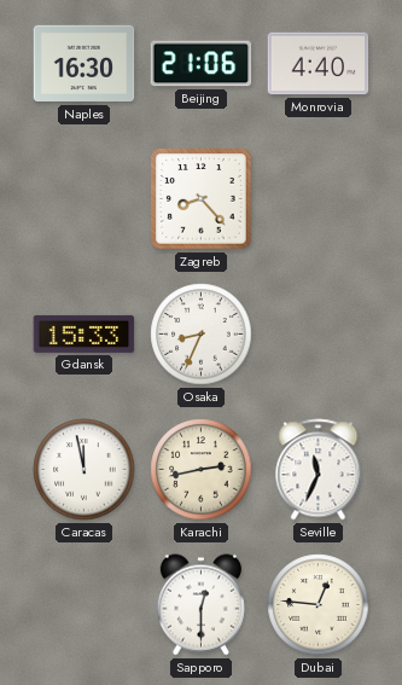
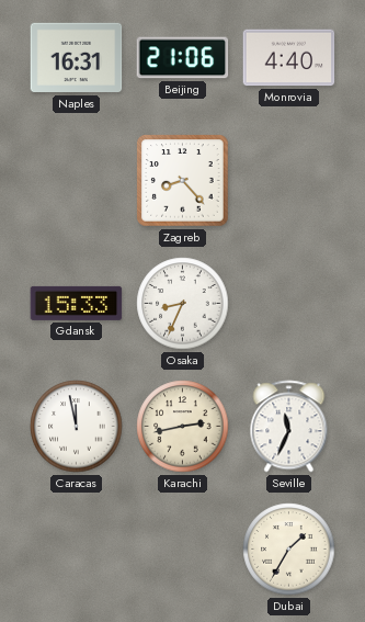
Naples: 16:30 -> 16:31 (77, 58)
Sapporo: 12:30 -> none (200, 605)
Dubai: 12:46 -> 1:35 (289, 550)
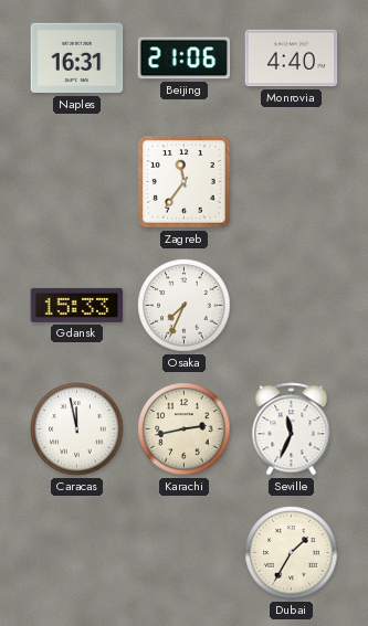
Zagreb: 8:23 -> 11:36 (185, 182)
Osaka: 8:34 -> 7:34 (185, 306)
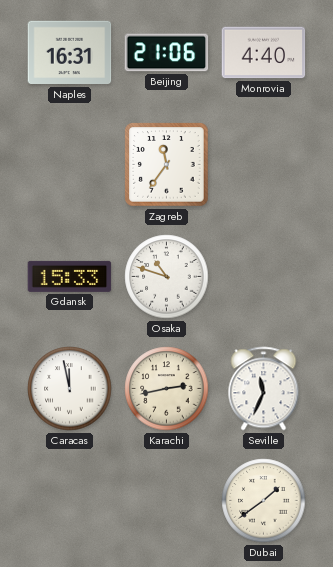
Osaka: 7:34 -> 10:48 (167, 277)
Dubai: 1:35 -> 1:39 (264, 501)
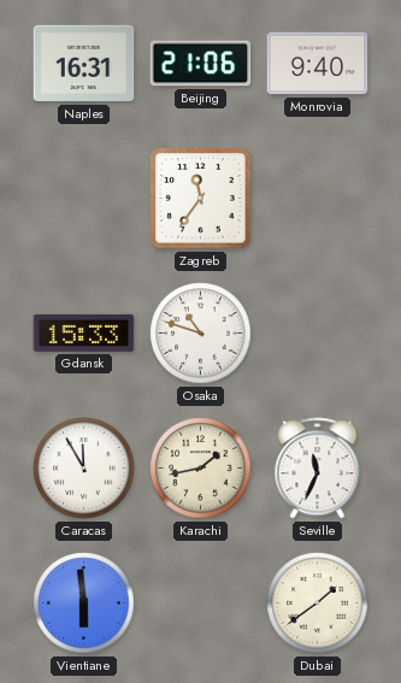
Monrovia: 4:40 -> 9:40 (318, 64)
Caracas: 11:58 -> 11:55 (84, 469)
Karachi: 2:43 -> 1:43 (201, 469)
Vientiane: none -> 5:59 (84, 603)
